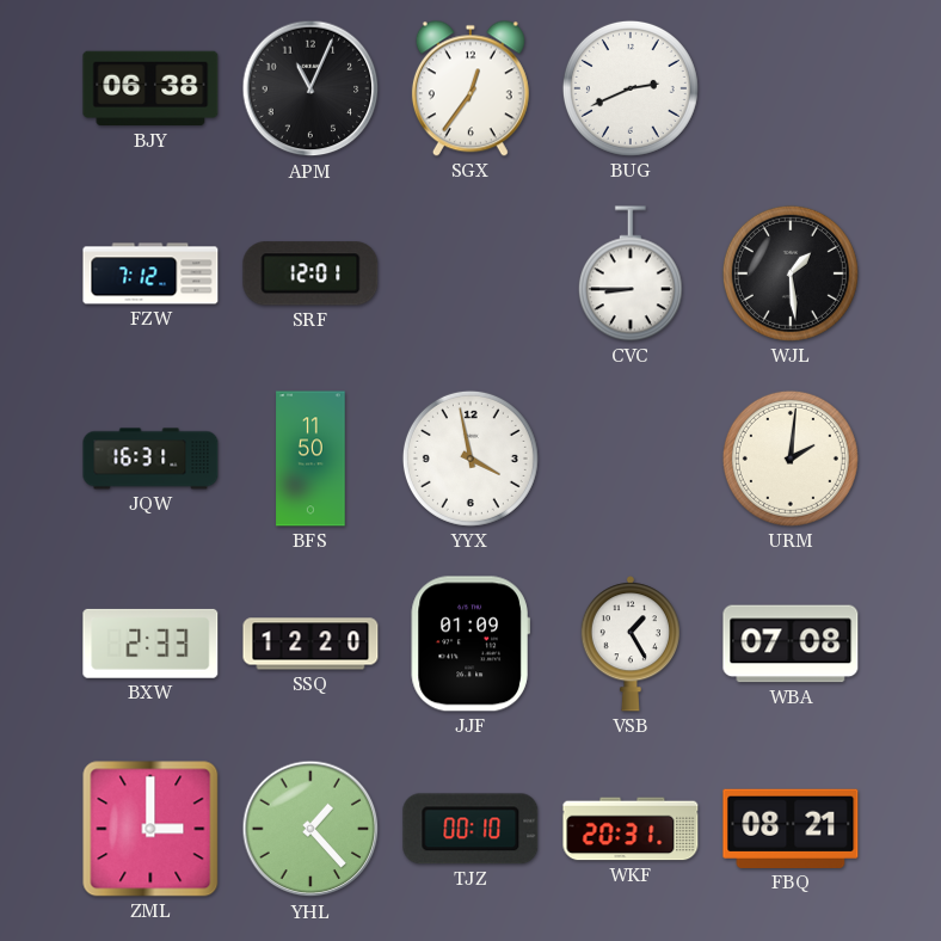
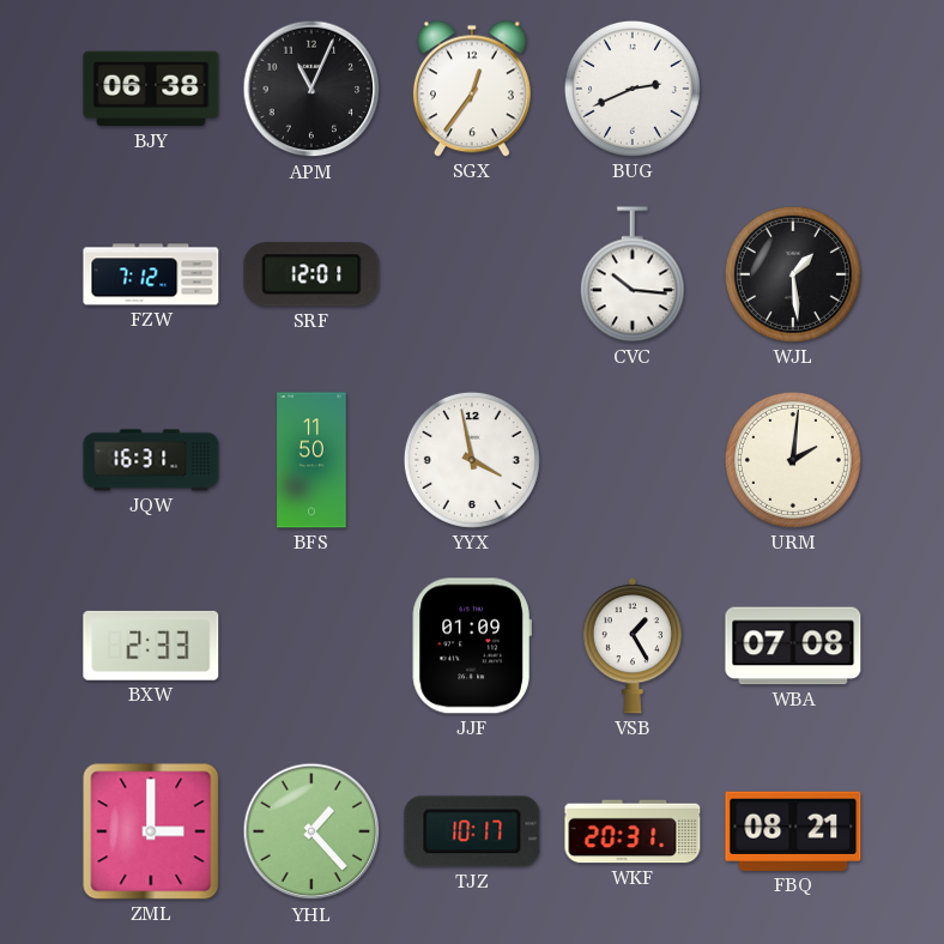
CVC: 8:45 -> 10:16 (633, 274)
SSQ: 12:20 -> none (310, 644)
TJZ: 00:10 -> 10:17 (472, 831)
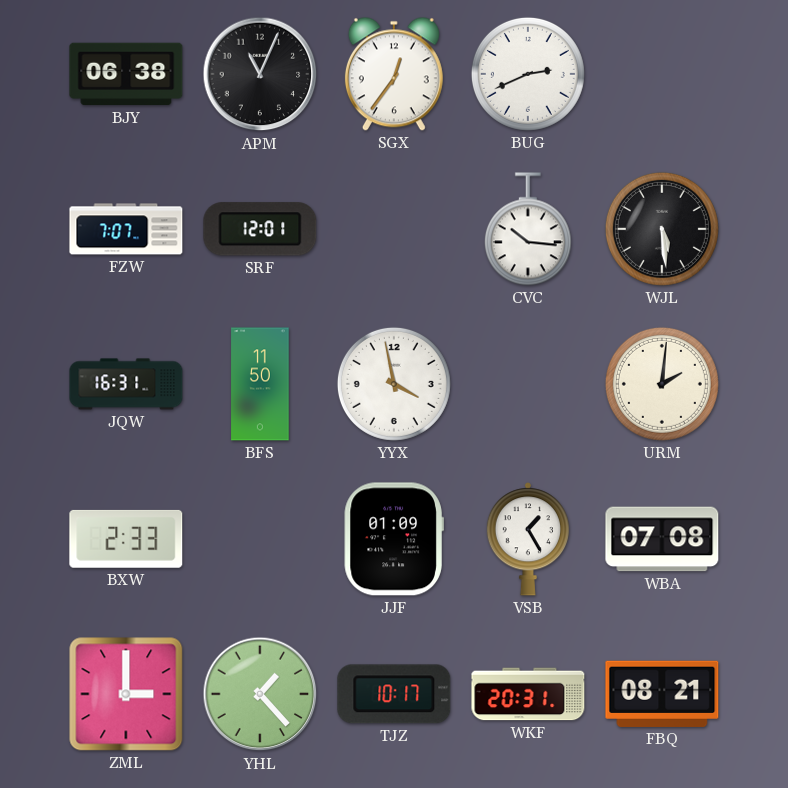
FZW: 7:12 -> 7:07 (126, 229)
WJL: 1:29 -> 5:29 (662, 229)
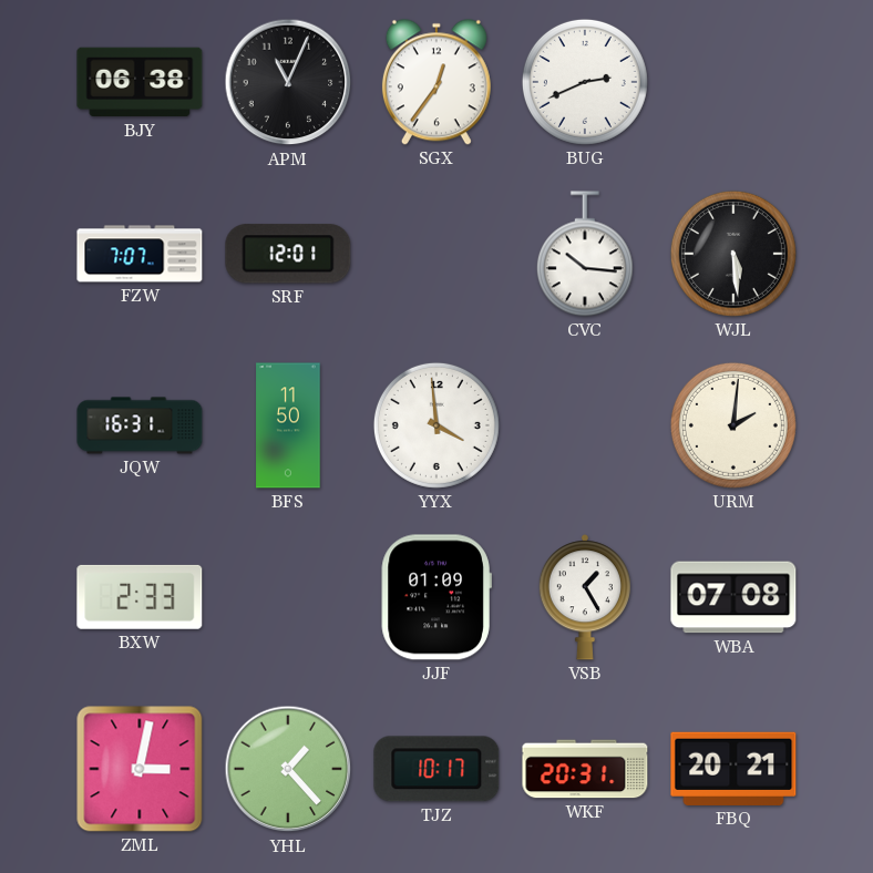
YYX: 3:58 -> 3:59 (436, 425)
ZML: 3:00 -> 3:02 (140, 769)
FBQ: 08:21 -> 20:21 (733, 769)
